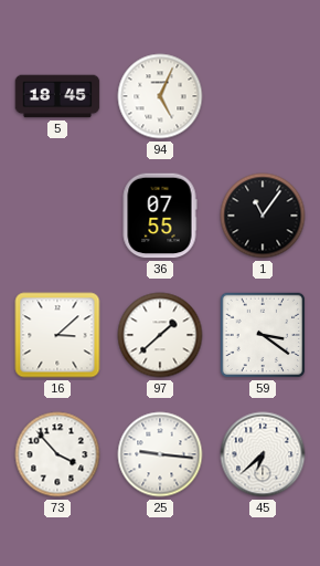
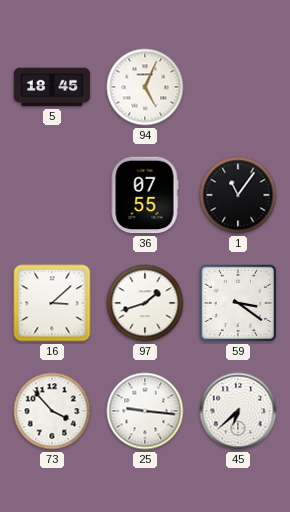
97: 1:38 -> 1:42 (145, 303)
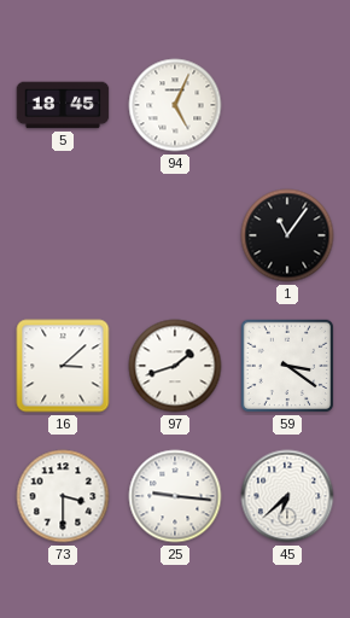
36: 07:55 -> none (145, 195)
73: 3:53 -> 3:30 (63, 496)
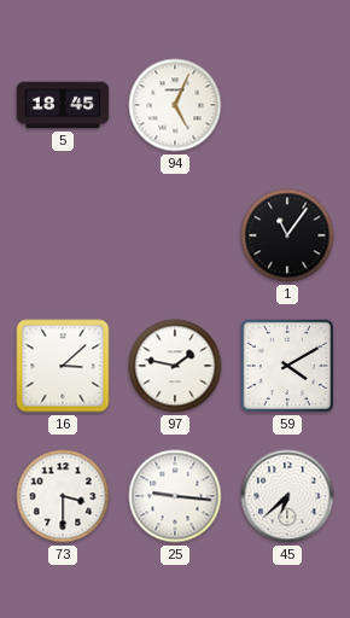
97: 1:42 -> 1:47 (175, 366)
59: 3:21 -> 4:10 (287, 366)
